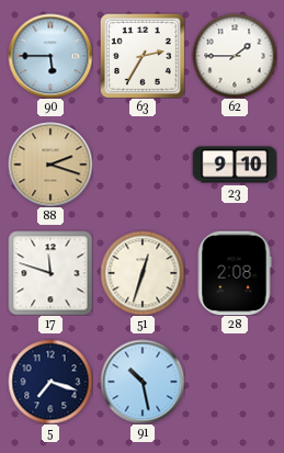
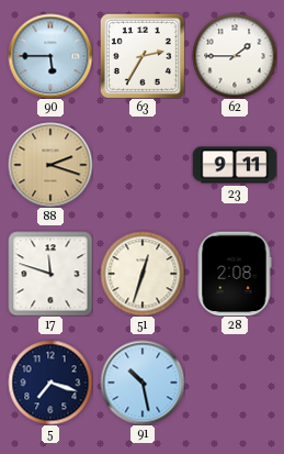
23: 9:10 -> 9:11 (235, 165)
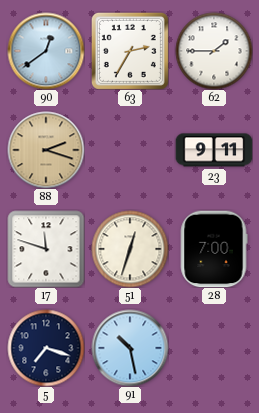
90: 5:45 -> 12:39 (46, 51)
28: 2:08 -> 7:00 (214, 249)
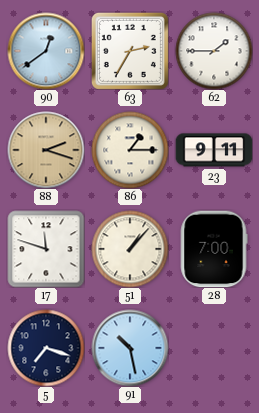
86: none -> 1:15 (130, 150)
51: 12:33 -> 1:07 (130, 249)
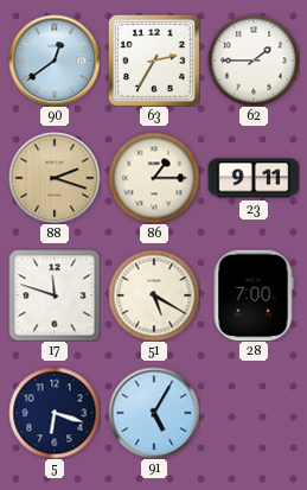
51: 1:07 -> 5:20 (154, 295)
5: 7:18 -> 6:18 (55, 413)
91: 10:28 -> 5:05 (154, 413)
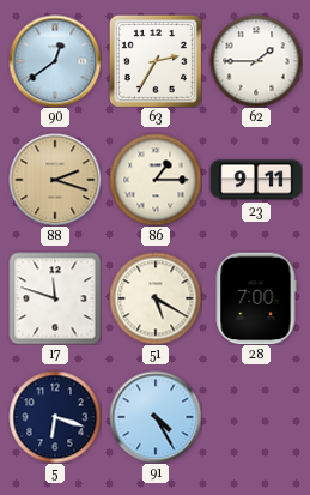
91: 5:05 -> 4:25 (156, 417)
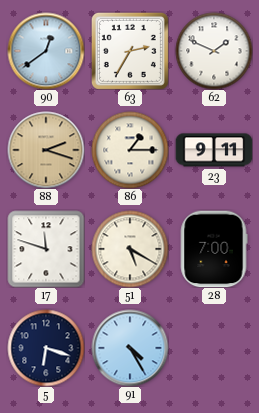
62: 1:45 -> 1:49 (214, 51)
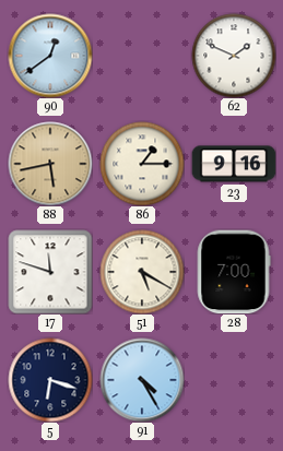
63: 2:35 -> none (130, 51)
88: 2:18 -> 5:43 (50, 164)
23: 9:11 -> 9:16 (234, 164)
